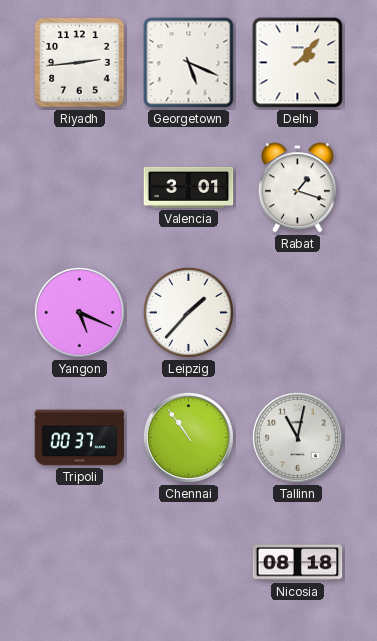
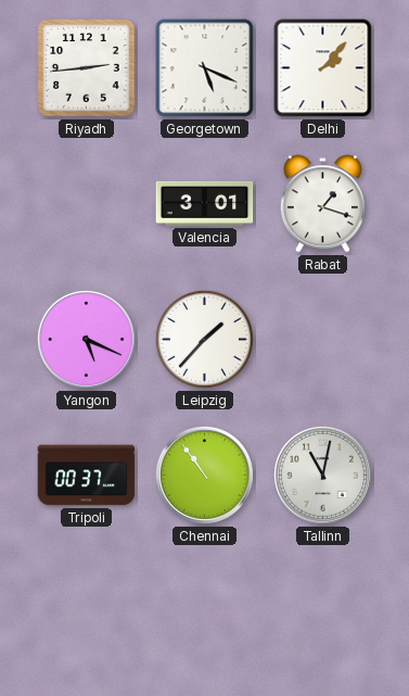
Nicosia: 08:18 -> none (298, 563)
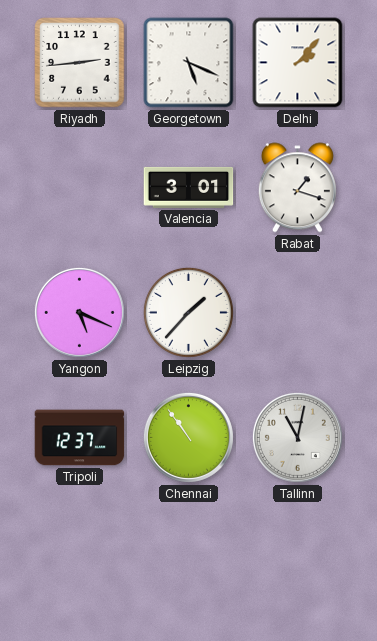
Tripoli: 00:37 -> 12:37 (80, 438)
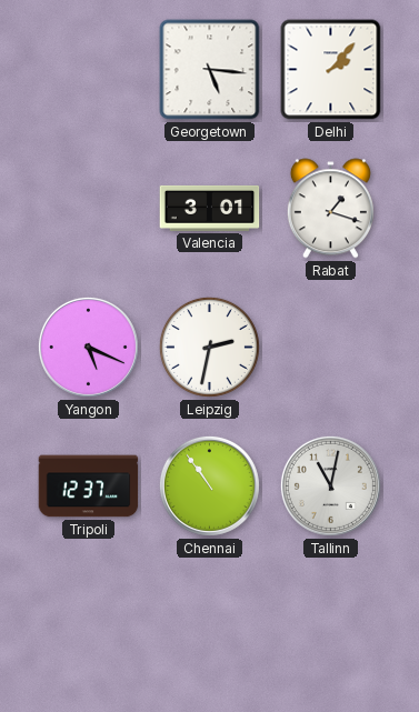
Riyadh: 2:44 -> none (80, 63)
Georgetown: 5:19 -> 5:16 (210, 70)
Leipzig: 1:37 -> 2:32 (209, 347)
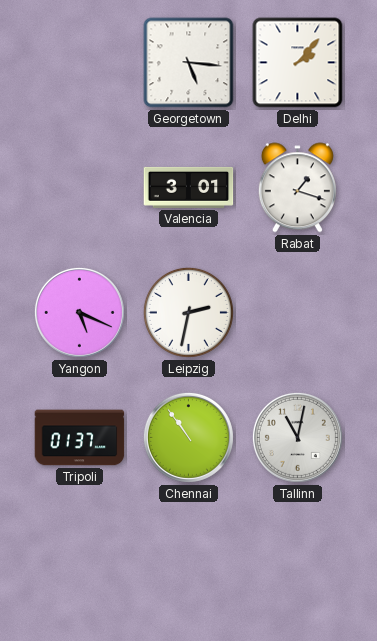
Tripoli: 12:37 -> 01:37 (80, 438)
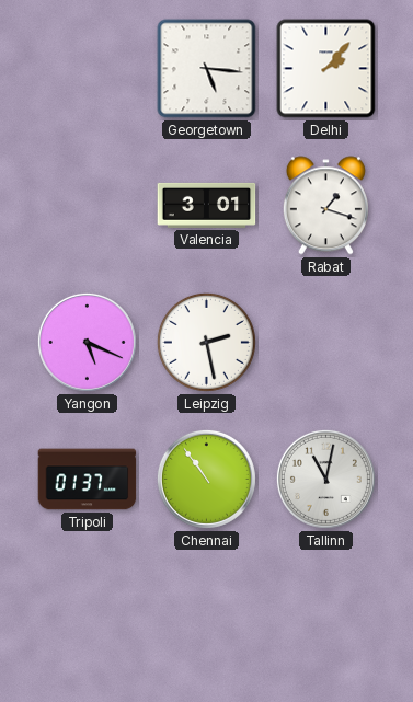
Leipzig: 2:32 -> 2:28 (206, 342)
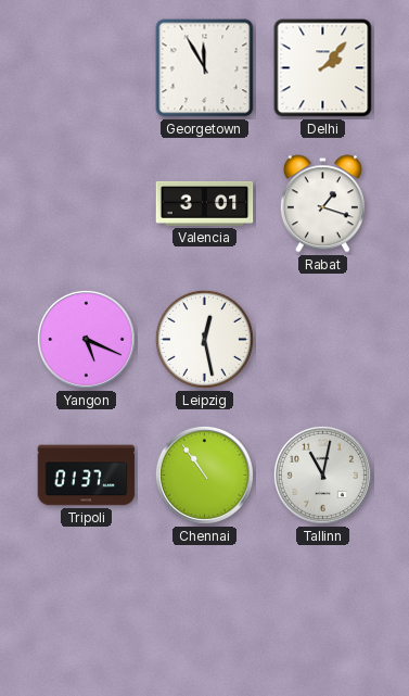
Georgetown: 5:16 -> 11:55 (205, 68)
Leipzig: 2:28 -> 12:28 (204, 339)
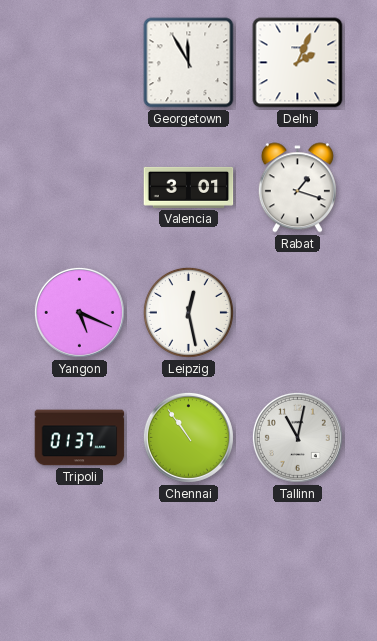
Delhi: 2:07 -> 2:04 (298, 63)
